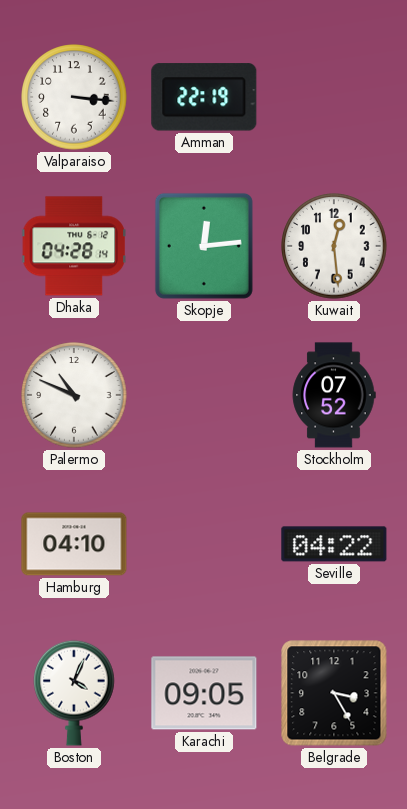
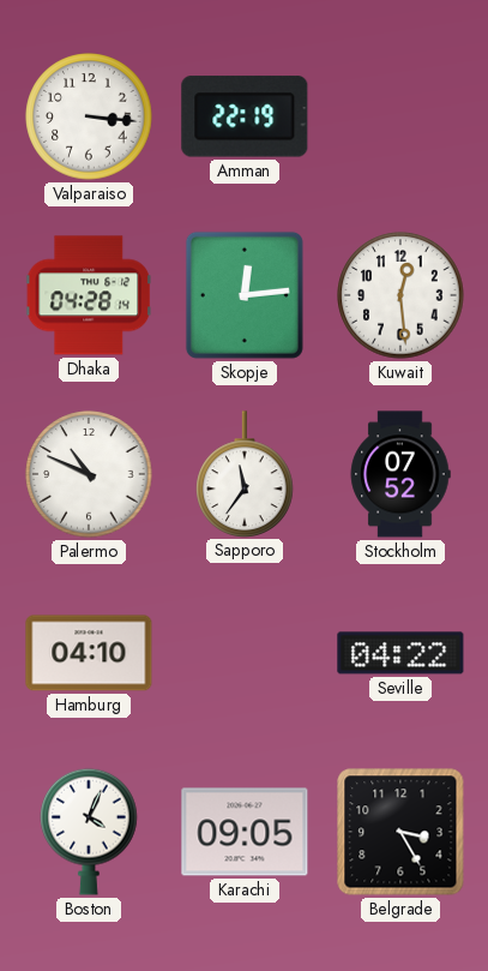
Sapporo: none -> 11:36 (245, 474)
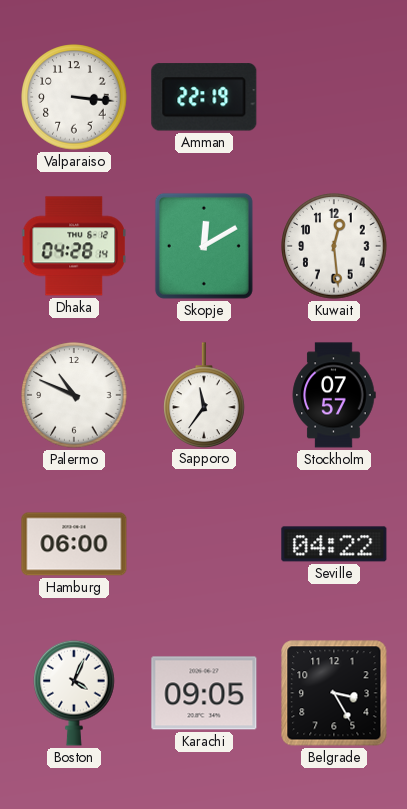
Skopje: 12:14 -> 12:10 (204, 246)
Stockholm: 07:52 -> 07:57 (334, 395)
Hamburg: 04:10 -> 06:00 (74, 544)
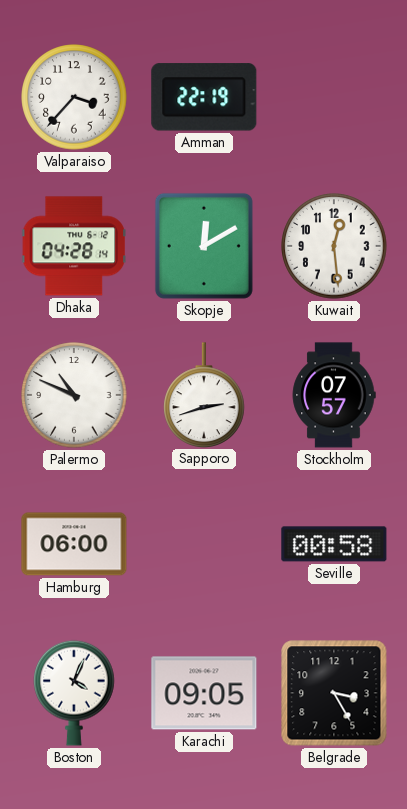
Valparaiso: 3:16 -> 3:37 (74, 97)
Sapporo: 11:36 -> 2:42 (204, 395)
Seville: 04:22 -> 00:58 (334, 544)
